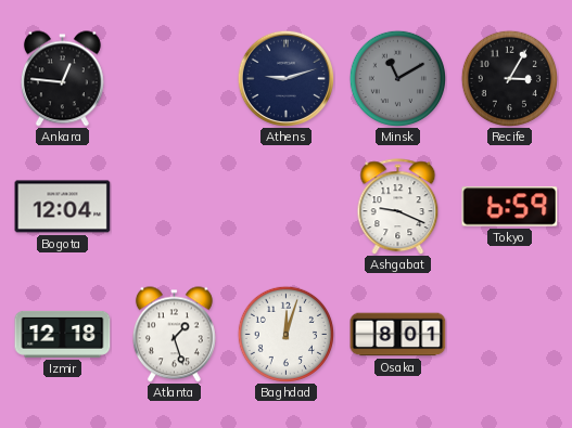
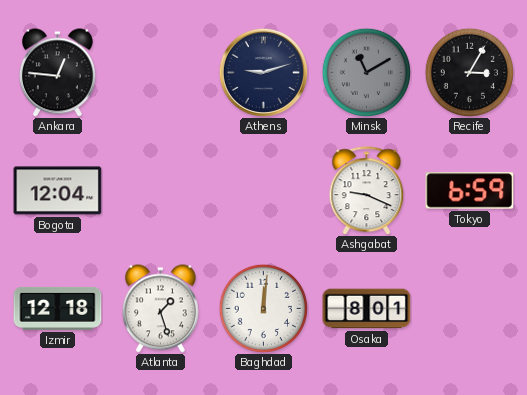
Baghdad: 12:03 -> 12:01 (263, 308)
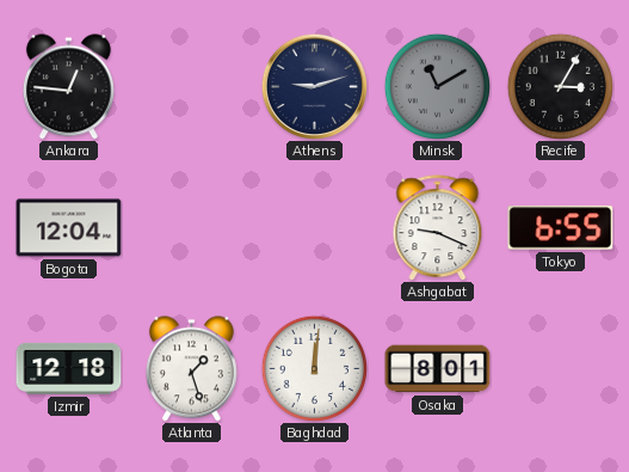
Tokyo: 6:59 -> 6:55 (561, 228)
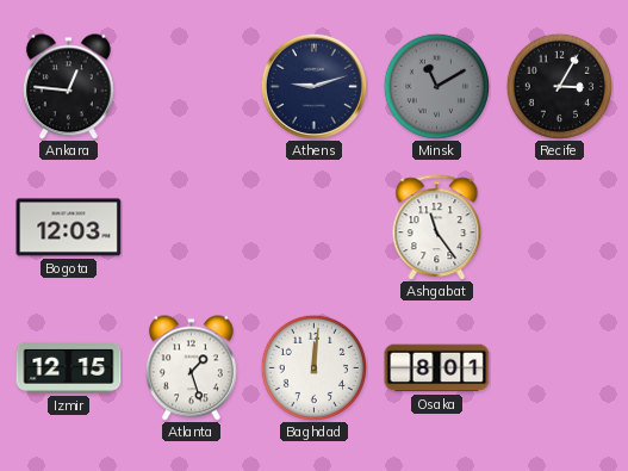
Bogota: 12:04 -> 12:03 (69, 228)
Ashgabat: 9:19 -> 11:24 (437, 228)
Tokyo: 6:55 -> none (561, 228)
Izmir: 12:18 -> 12:15 (69, 367)
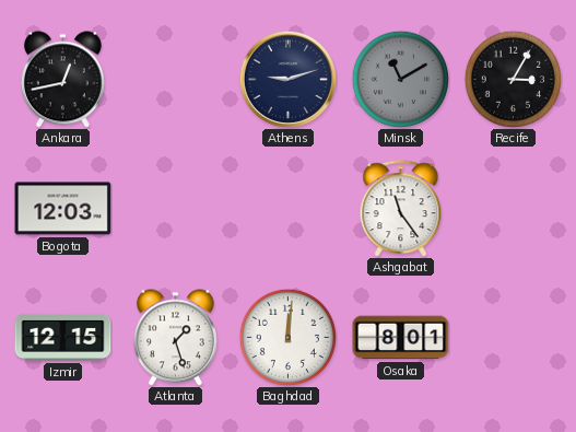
Ankara: 12:46 -> 12:43 (62, 80)
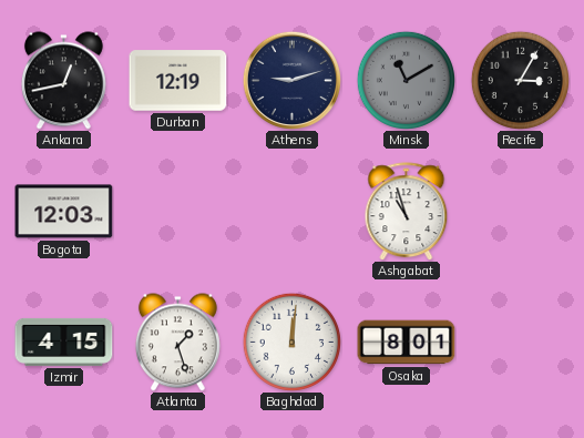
Durban: none -> 12:19 (178, 81)
Ashgabat: 11:24 -> 10:57 (407, 212)
Izmir: 12:15 -> 4:15 (64, 342)
